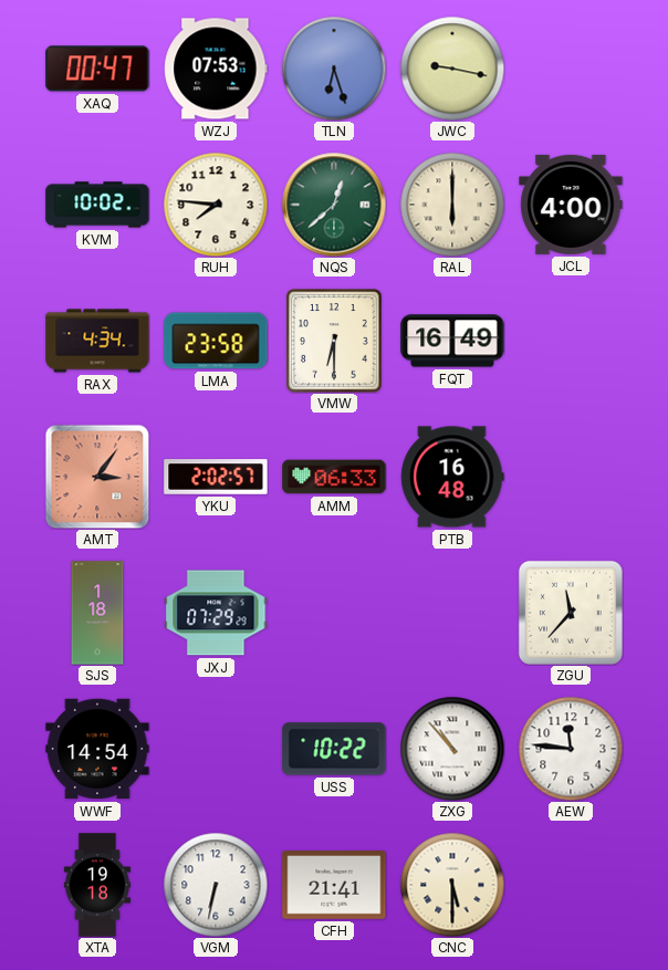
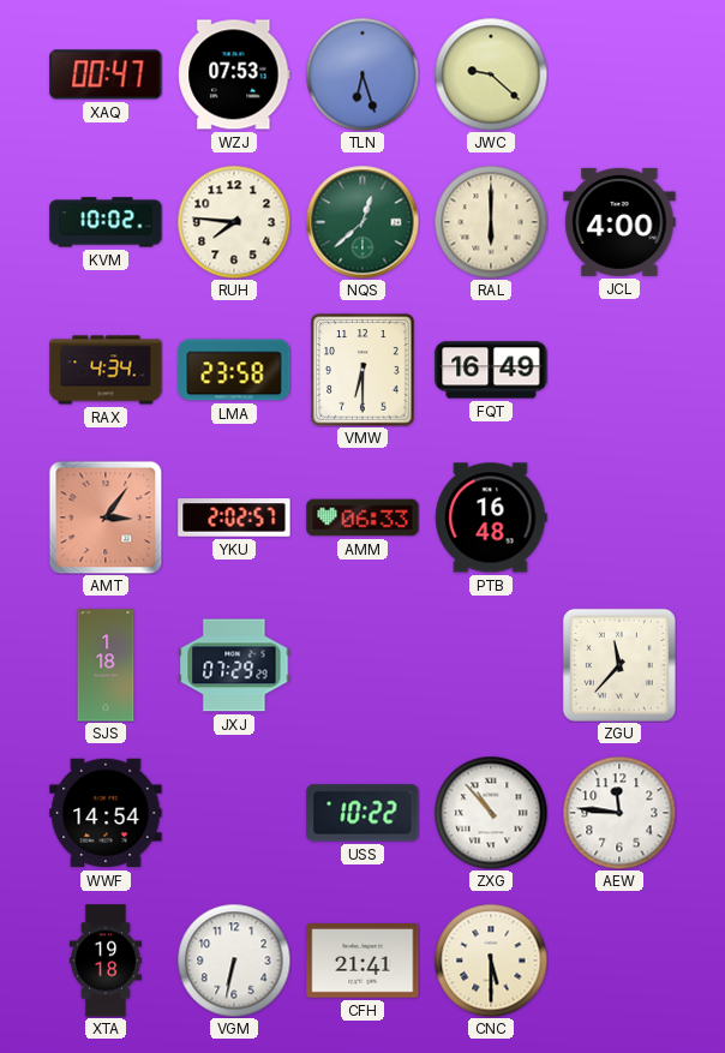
JWC: 9:17 -> 9:22 (491, 74)
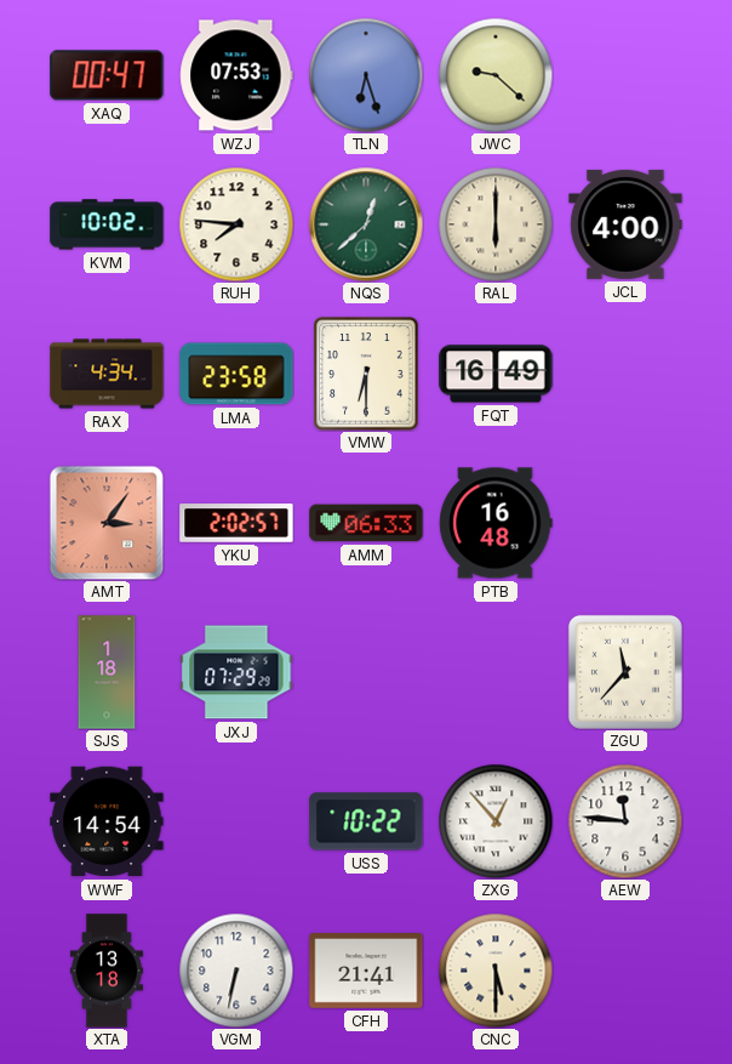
ZXG: 10:53 -> 12:53 (496, 821)
XTA: 19:18 -> 13:18 (107, 971)
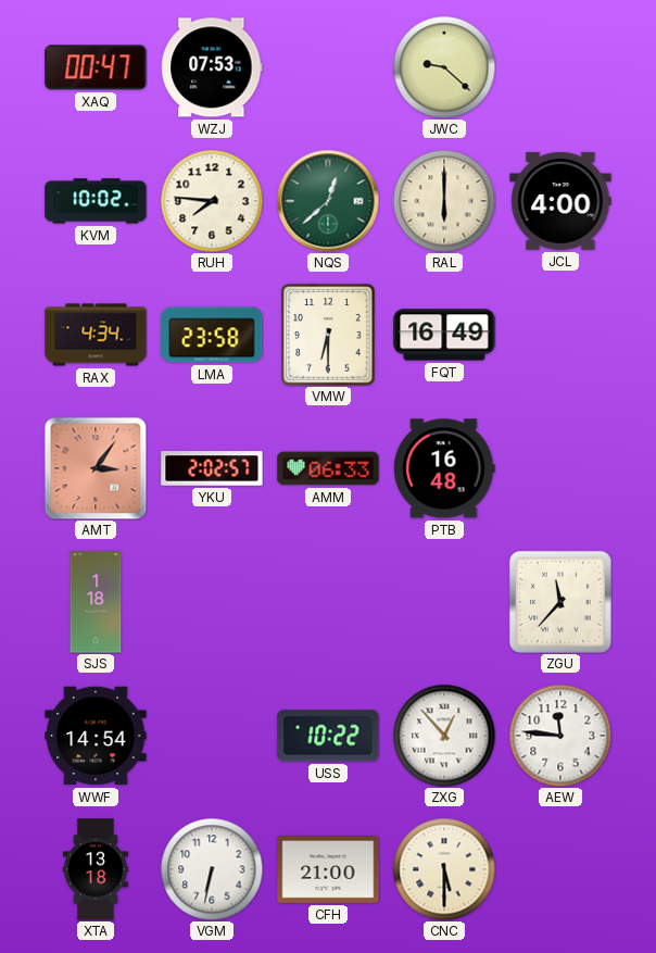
TLN: 6:27 -> none (366, 75)
JXJ: 07:29 -> none (236, 672)
CFH: 21:41 -> 21:00 (328, 870)
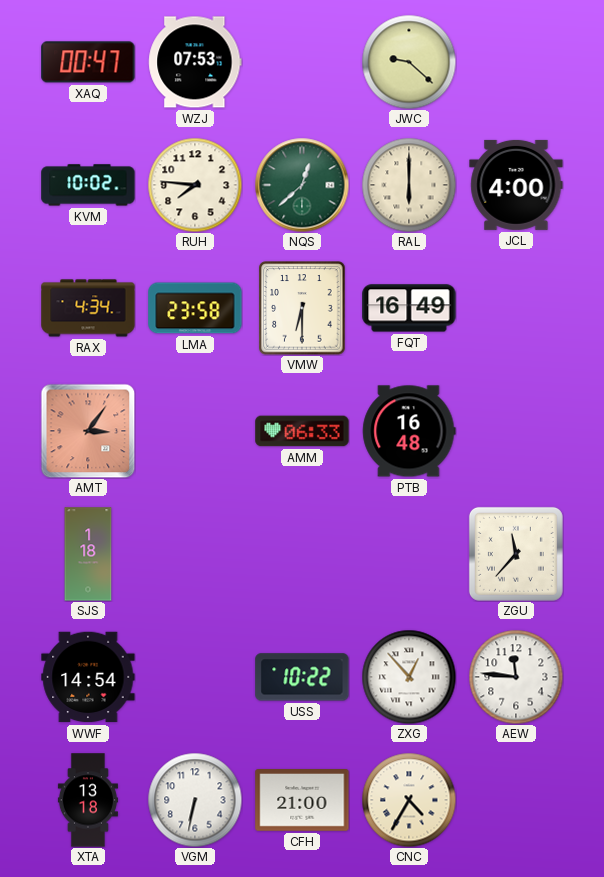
YKU: 2:02 -> none (212, 468)
CNC: 5:30 -> 4:35 (409, 800)
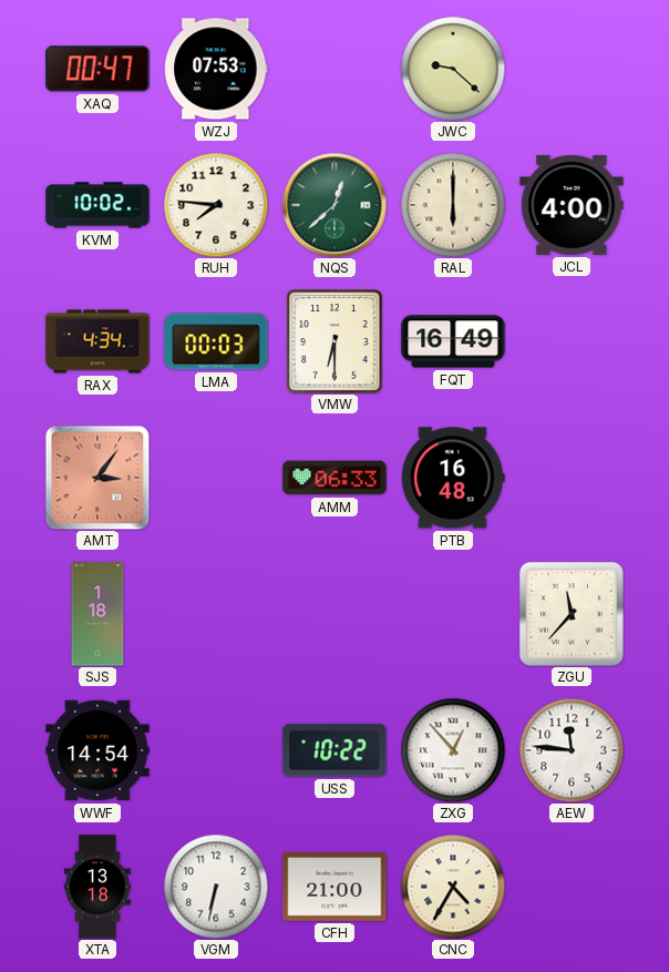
LMA: 23:58 -> 00:03 (216, 341)
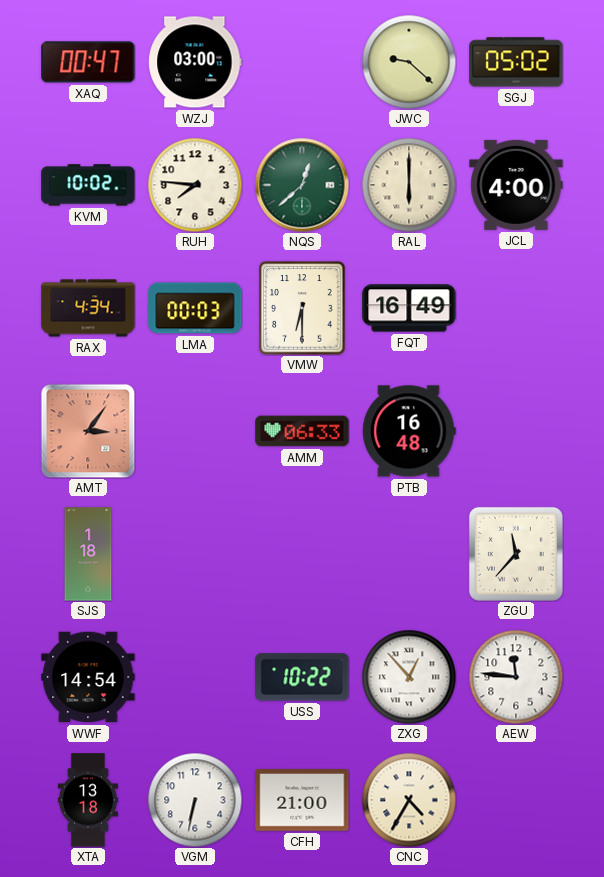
WZJ: 07:53 -> 03:00 (195, 62)
SGJ: none -> 05:02 (516, 62)
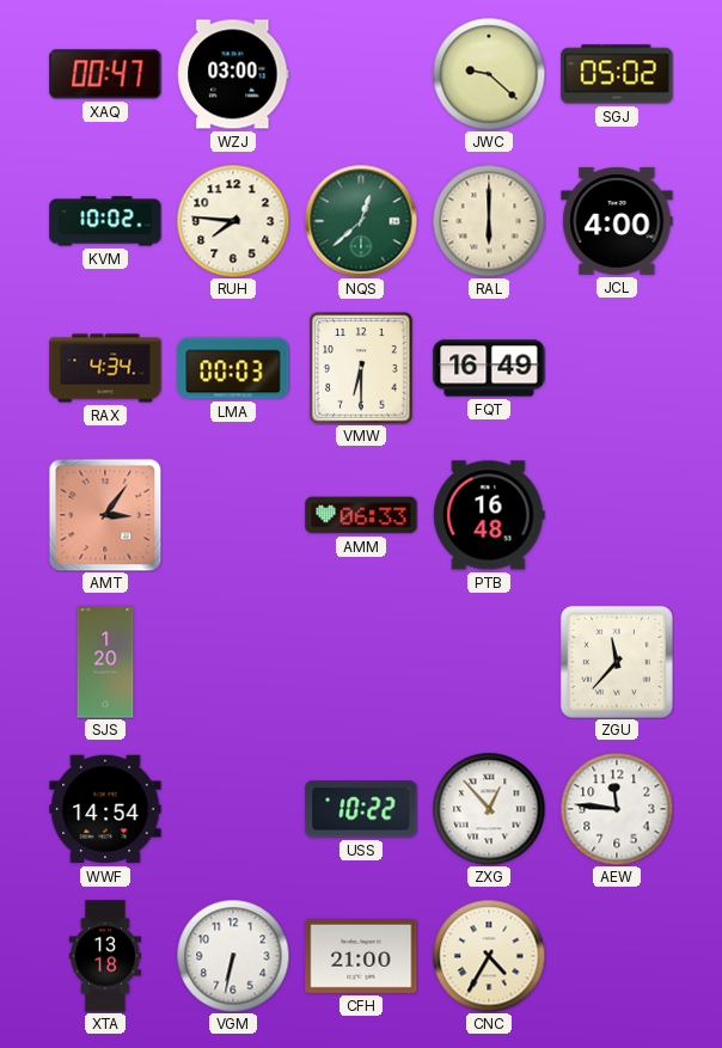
SJS: 1:18 -> 1:20 (105, 662)
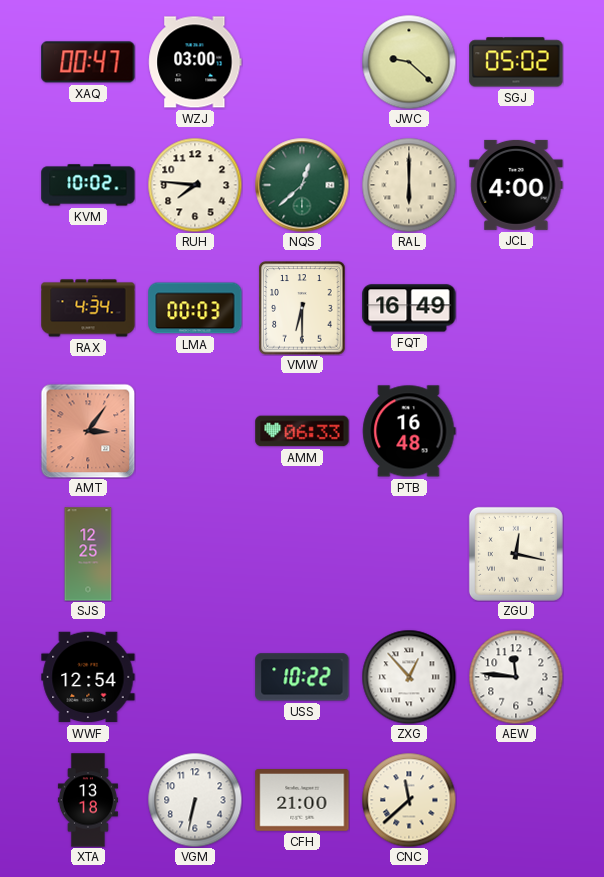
SJS: 1:20 -> 12:25 (88, 554)
ZGU: 11:37 -> 12:17 (516, 554)
WWF: 14:54 -> 12:54 (88, 677)
CNC: 4:35 -> 11:38 (409, 800)
